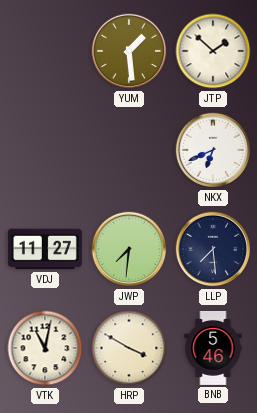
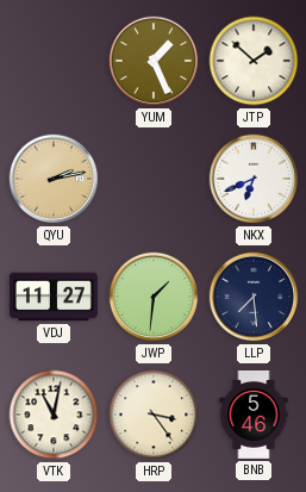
YUM: 1:29 -> 1:26 (154, 61)
QYU: none -> 2:13 (54, 179)
JWP: 7:31 -> 1:31 (154, 297)
HRP: 3:50 -> 3:24 (154, 415)
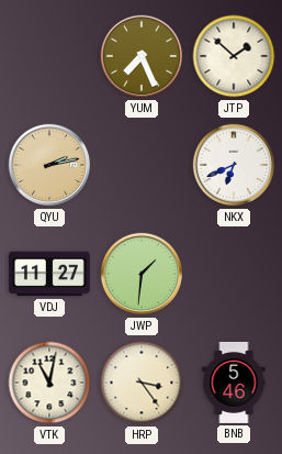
YUM: 1:26 -> 7:26 (142, 56)
LLP: 7:29 -> none (254, 297)
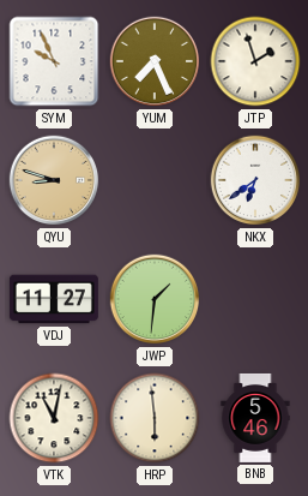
SYM: none -> 9:56 (54, 61)
JTP: 1:52 -> 1:57 (255, 61)
QYU: 2:13 -> 8:48 (54, 180)
NKX: 6:41 -> 6:39 (255, 180)
HRP: 3:24 -> 5:59 (155, 418)
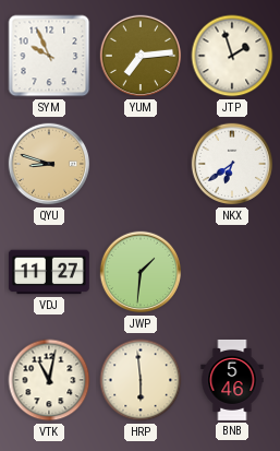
YUM: 7:26 -> 7:14 (141, 56)
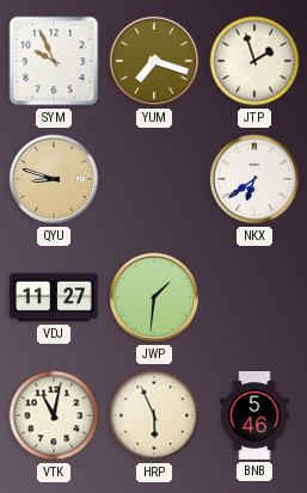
YUM: 7:14 -> 7:18 (154, 61)
HRP: 5:59 -> 5:56 (154, 415)
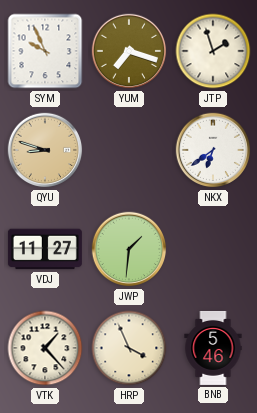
VTK: 11:02 -> 1:23 (45, 348)
HRP: 5:56 -> 3:56 (129, 348)
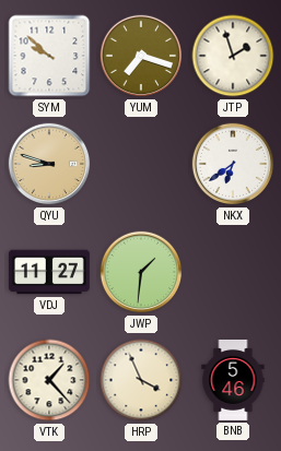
SYM: 9:56 -> 9:52 (49, 56)
